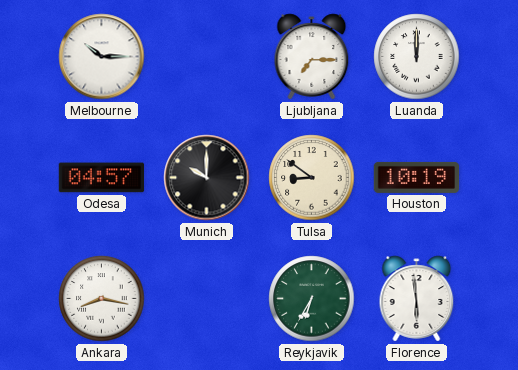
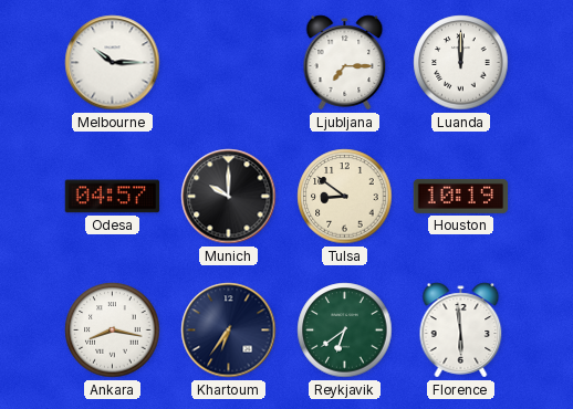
Khartoum: none -> 6:36 (229, 331)
Reykjavik: 6:35 -> 6:39 (345, 331)
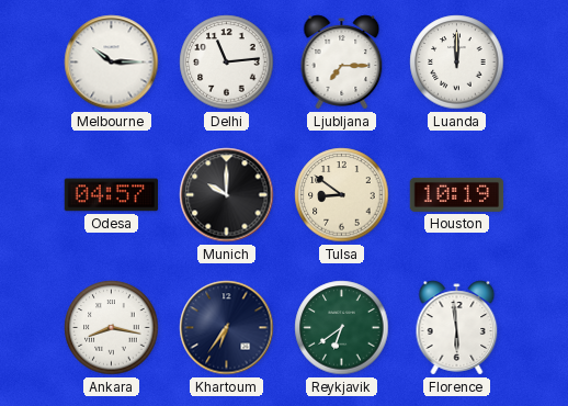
Delhi: none -> 11:14 (227, 63)
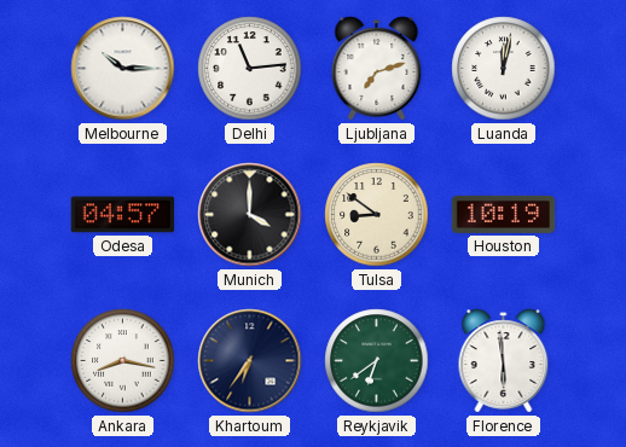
Ljubljana: 7:15 -> 7:12 (377, 69)
Luanda: 12:00 -> 12:02 (504, 69)
Munich: 10:00 -> 4:00 (250, 215)
